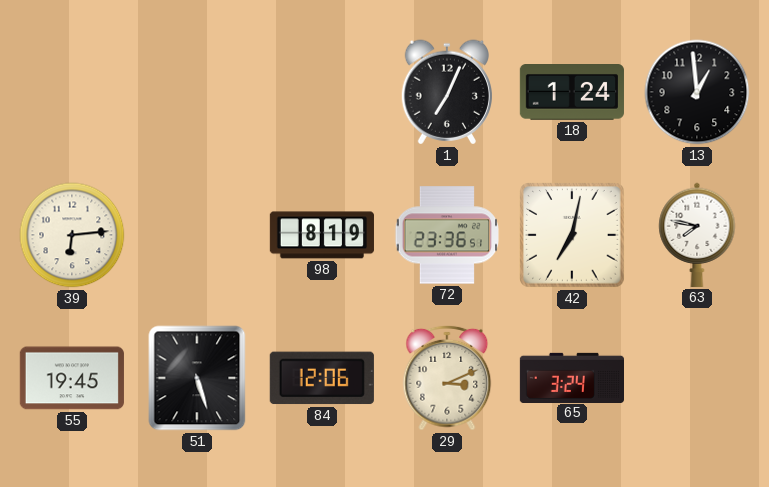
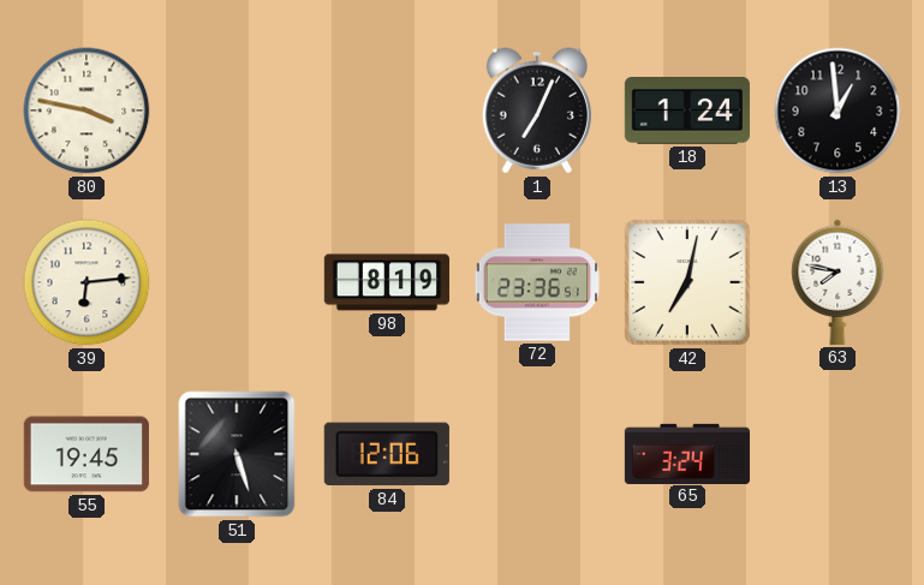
80: none -> 3:47 (87, 111)
29: 3:11 -> none (447, 378)
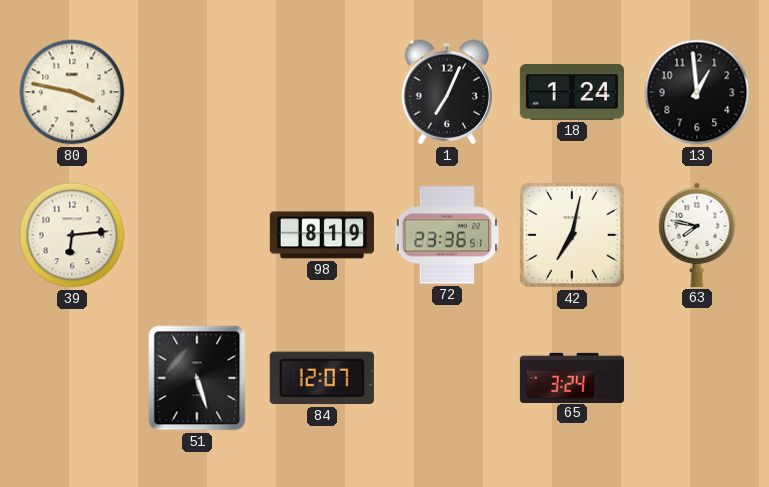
55: 19:45 -> none (87, 454)
84: 12:06 -> 12:07 (322, 378)
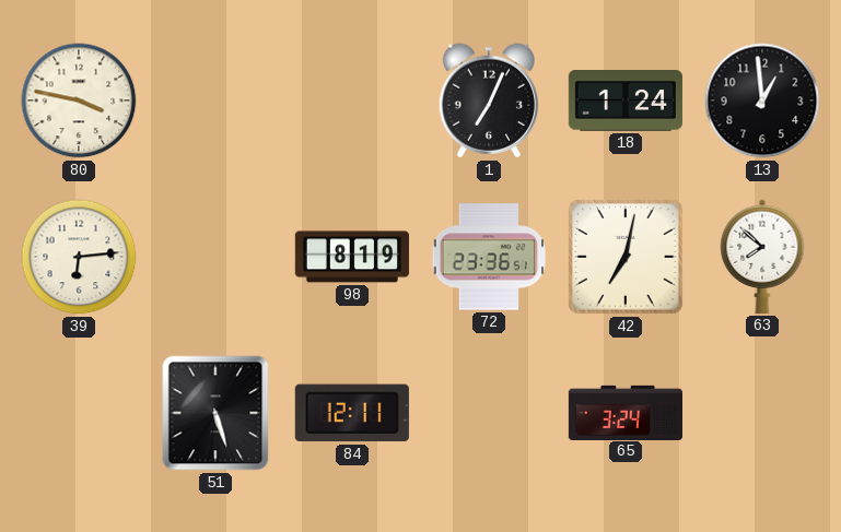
63: 7:47 -> 7:52 (762, 257)
84: 12:07 -> 12:11 (352, 413)
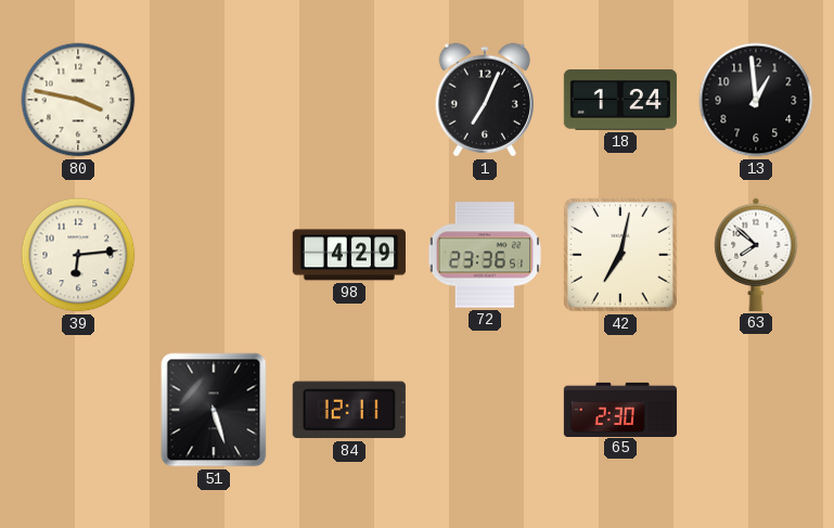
98: 8:19 -> 4:29 (349, 255)
65: 3:24 -> 2:30 (619, 409)
